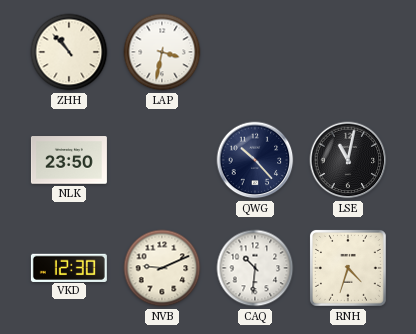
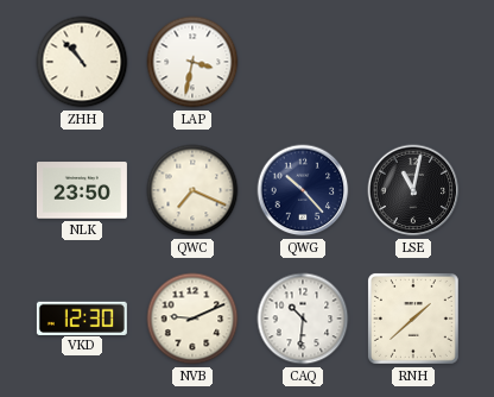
QWC: none -> 7:19 (192, 190)
RNH: 4:33 -> 1:38 (413, 319)
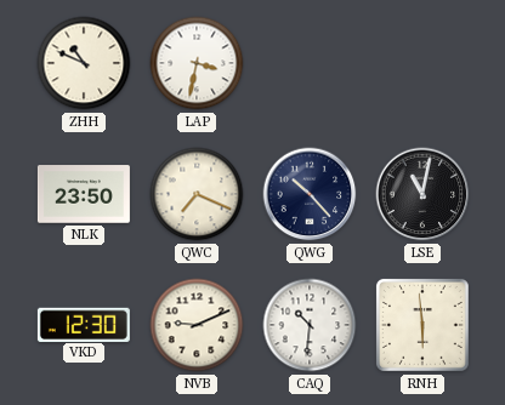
ZHH: 10:53 -> 10:49 (84, 63)
RNH: 1:38 -> 5:59 (422, 325)
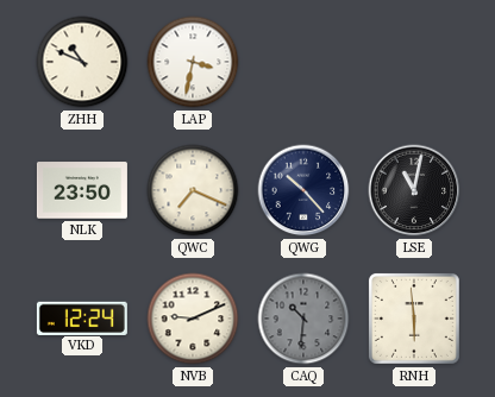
VKD: 12:30 -> 12:24 (82, 317)
CAQ dial: white -> grey (303, 319)
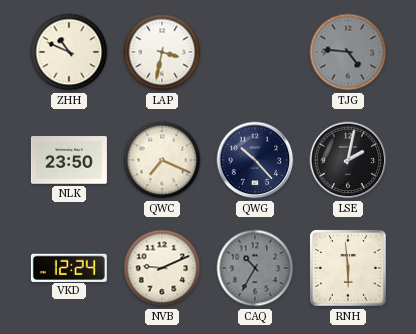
TJG: none -> 4:46 (348, 52)
LSE: 11:02 -> 2:02 (348, 160)
CAQ: 10:31 -> 10:35 (255, 268)
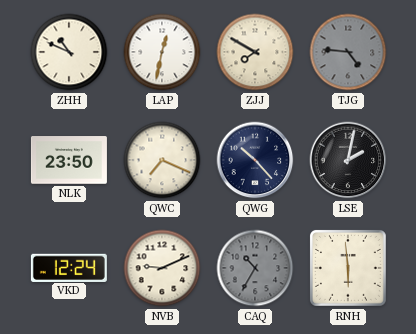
LAP: 3:32 -> 12:32 (162, 52)
ZJJ: none -> 7:50 (255, 52)
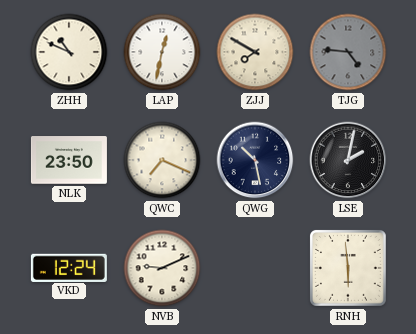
QWG: 10:23 -> 10:28 (255, 160)
CAQ: 10:35 -> none (255, 268)
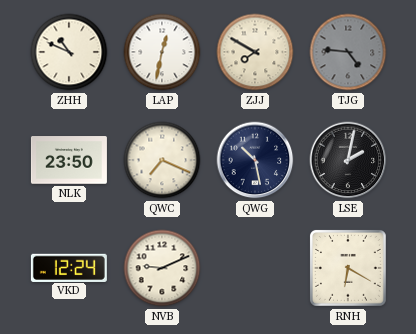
RNH: 5:59 -> 6:20 (348, 268)
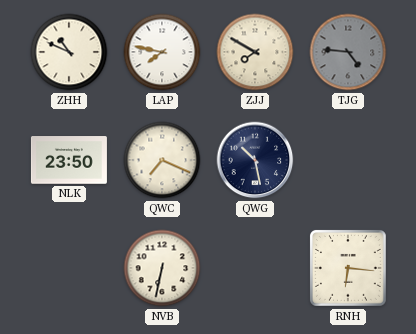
LAP: 12:32 -> 7:47 (162, 52)
LSE: 2:02 -> none (348, 160)
VKD: 12:24 -> none (69, 267)
NVB: 9:11 -> 6:32 (162, 268)
RNH: 6:20 -> 6:16 (348, 268)
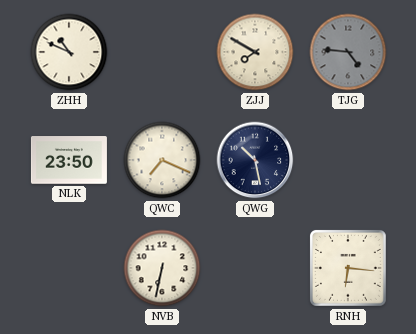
LAP: 7:47 -> none (162, 52)
